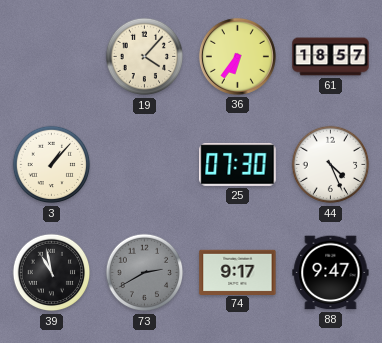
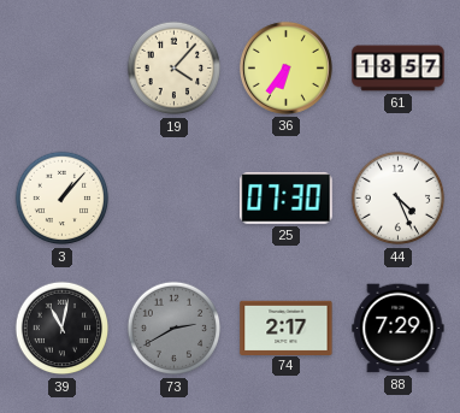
39: 10:58 -> 11:02 (63, 329)
74: 9:17 -> 2:17 (287, 328)
88: 9:47 -> 7:29 (399, 329)
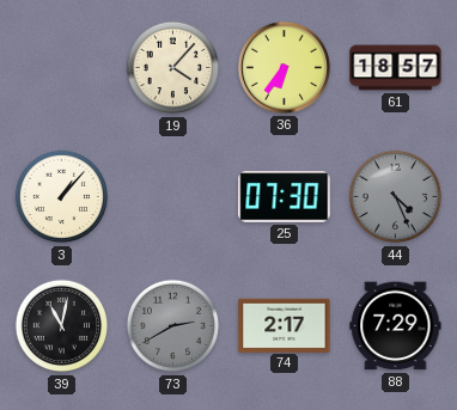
44 dial: white -> grey (396, 197)
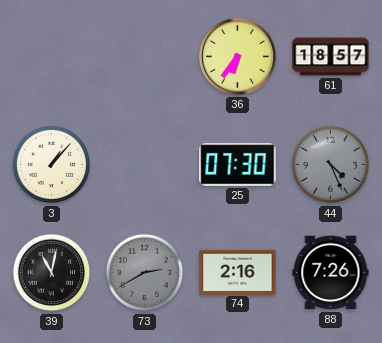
19: 4:07 -> none (173, 68)
74: 2:17 -> 2:16 (238, 272)
88: 7:29 -> 7:26 (331, 273)
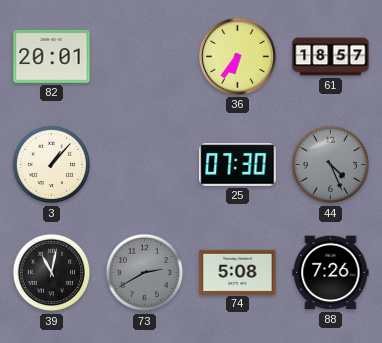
82: none -> 20:01 (52, 56)
74: 2:16 -> 5:08 (238, 272)
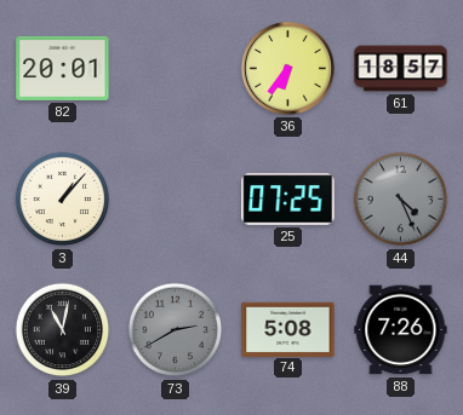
25: 07:30 -> 07:25 (288, 200)
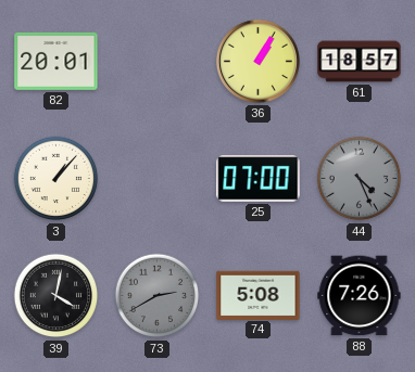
36: 6:36 -> 1:05 (257, 61)
25: 07:25 -> 07:00 (259, 179)
39: 11:02 -> 4:02 (56, 296)
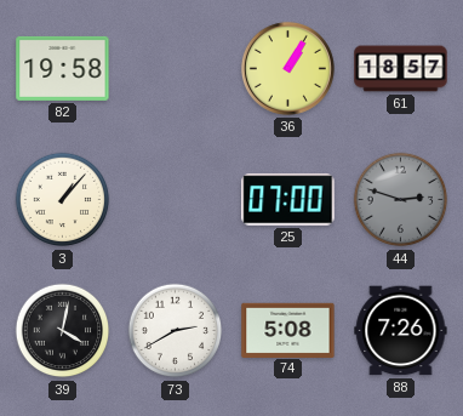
82: 20:01 -> 19:58 (63, 68)
44: 4:26 -> 2:48 (401, 200)
73 dial: grey -> white (176, 331)
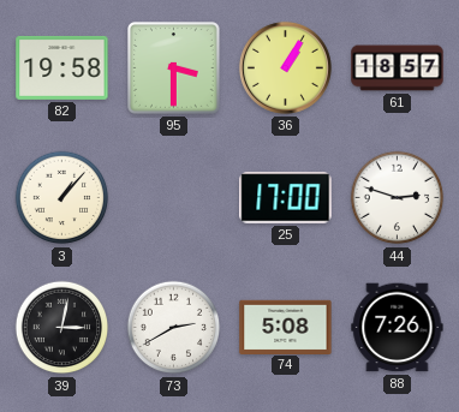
95: none -> 3:30 (174, 68)
25: 07:00 -> 17:00 (286, 198)
44 dial: grey -> white (398, 198)
39: 4:02 -> 3:02 (62, 328)
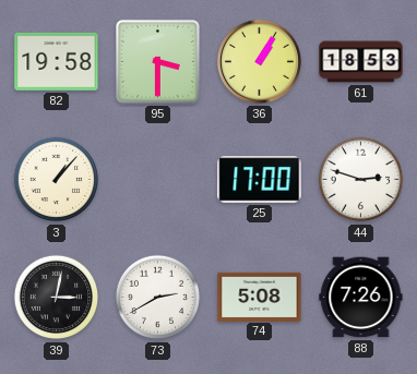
61: 18:57 -> 18:53 (361, 62)
